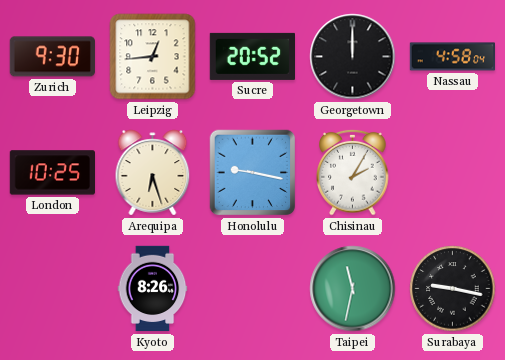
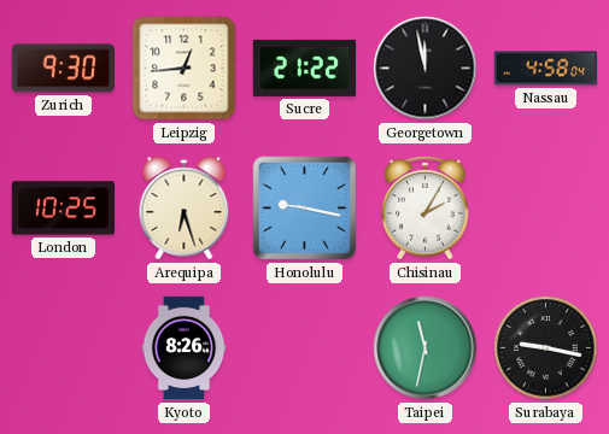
Sucre: 20:52 -> 21:22 (304, 68)
Georgetown: 12:00 -> 11:58 (426, 69)
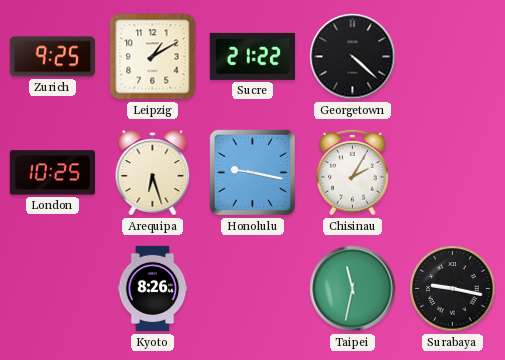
Zurich: 9:30 -> 9:25 (52, 57)
Leipzig: 12:44 -> 1:10 (153, 57)
Georgetown: 11:58 -> 4:22 (353, 57)
Nassau: 4:58 -> none (546, 69)
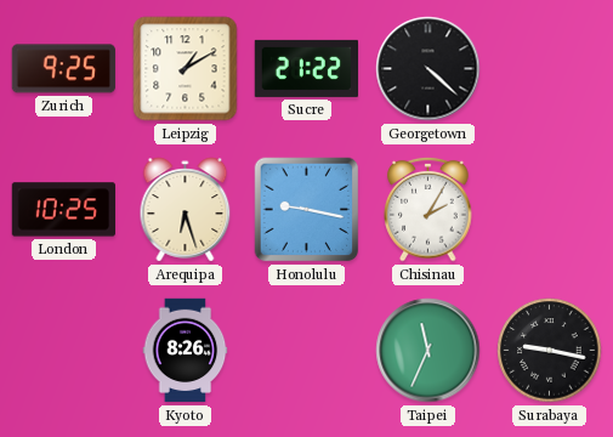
Taipei: 11:32 -> 11:34 (428, 351)
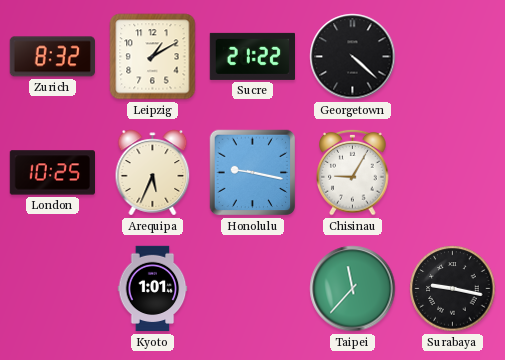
Zurich: 9:25 -> 8:32 (52, 57)
Arequipa: 6:27 -> 5:34 (153, 173)
Chisinau: 2:05 -> 9:05 (353, 172)
Kyoto: 8:26 -> 1:01 (153, 289)
Taipei: 11:34 -> 11:37 (353, 289)
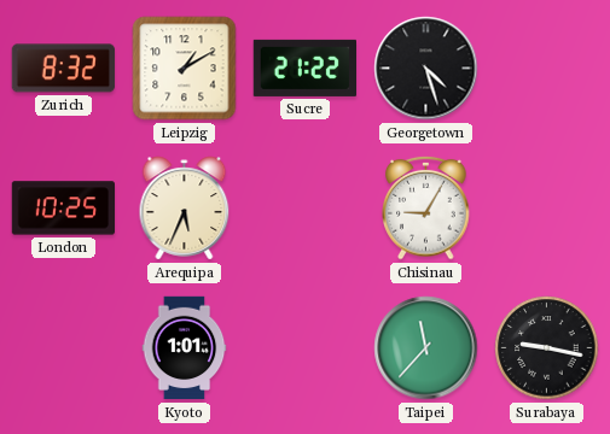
Georgetown: 4:22 -> 4:27 (426, 69)
Honolulu: 9:17 -> none (253, 173)
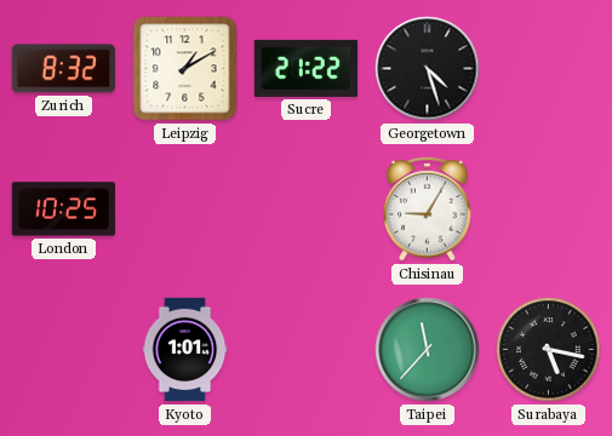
Arequipa: 5:34 -> none (185, 209)
Surabaya: 9:17 -> 5:17 (549, 350)
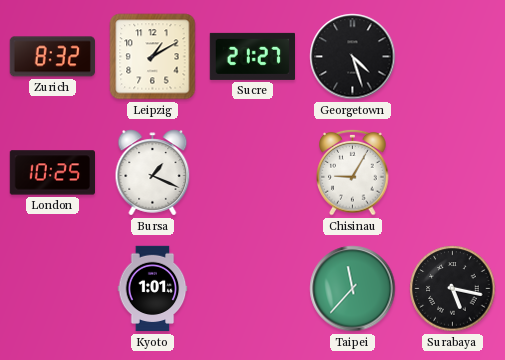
Sucre: 21:22 -> 21:27 (252, 56)
Bursa: none -> 1:19 (153, 173)
